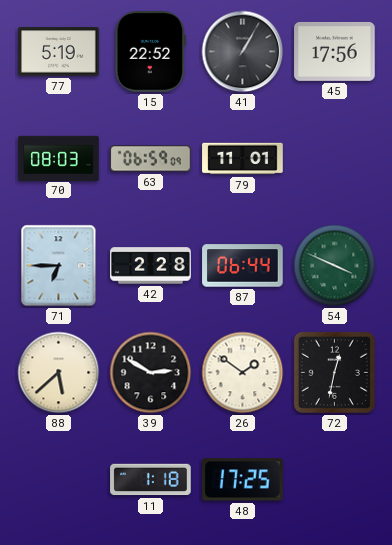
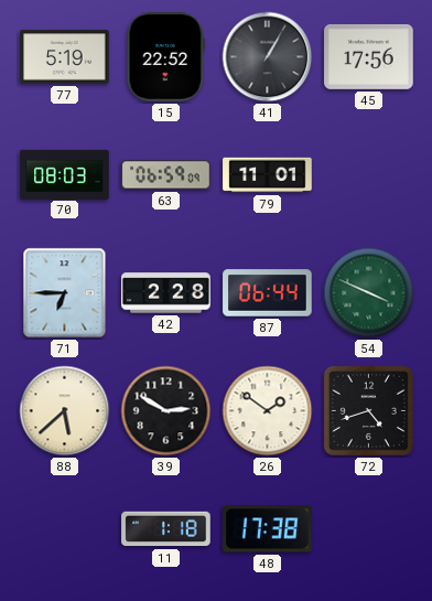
72: 12:32 -> 4:42 (368, 410)
48: 17:25 -> 17:38 (268, 529)
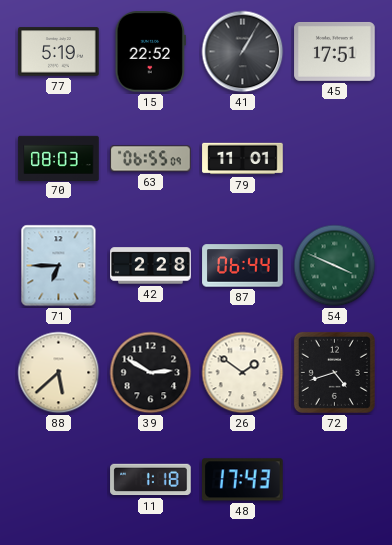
45: 17:56 -> 17:51 (335, 51)
63: 06:59 -> 06:55 (151, 159)
48: 17:38 -> 17:43 (243, 480)
